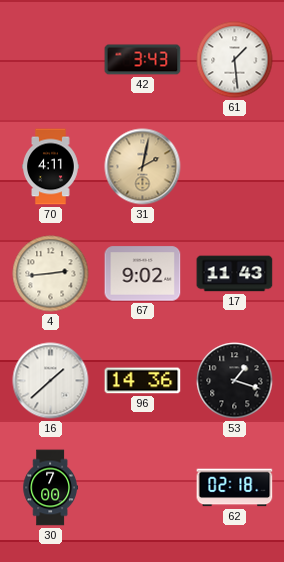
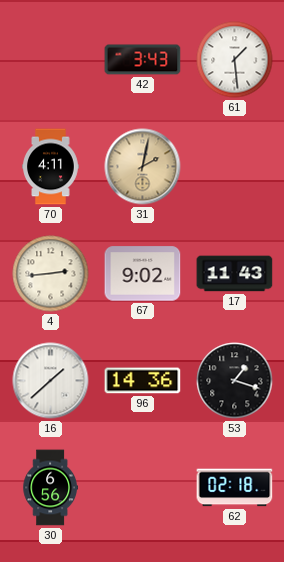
30: 7:00 -> 6:56 (50, 488)
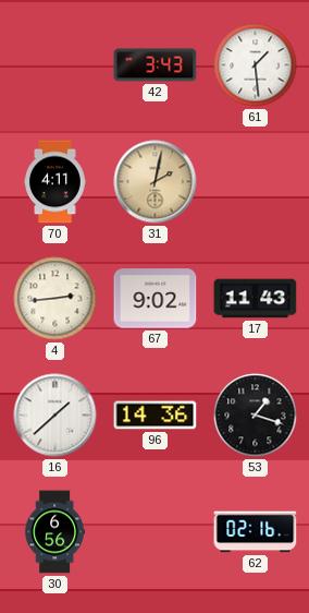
62: 02:18 -> 02:16 (256, 532)
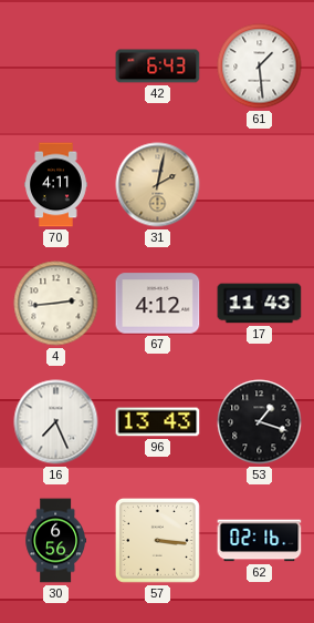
42: 3:43 -> 6:43 (158, 67)
67: 9:02 -> 4:12 (158, 304)
16: 1:38 -> 7:26 (56, 422)
96: 14:36 -> 13:43 (158, 422)
57: none -> 3:16 (157, 540)
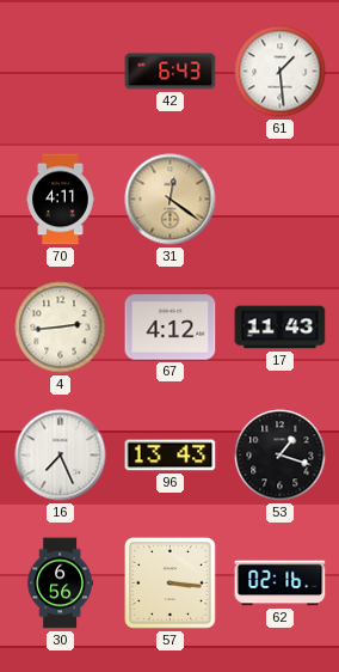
31: 2:02 -> 12:21 (171, 200)
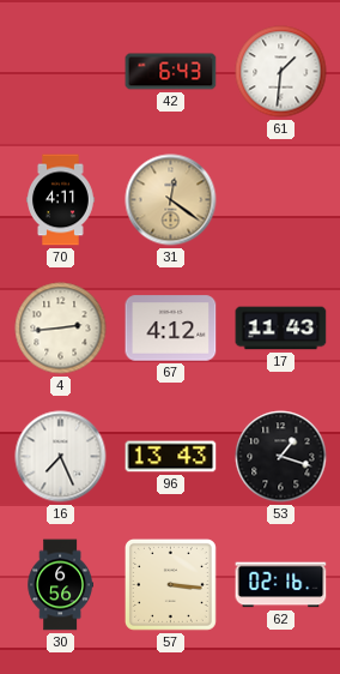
61: 1:29 -> 1:31 (281, 72)
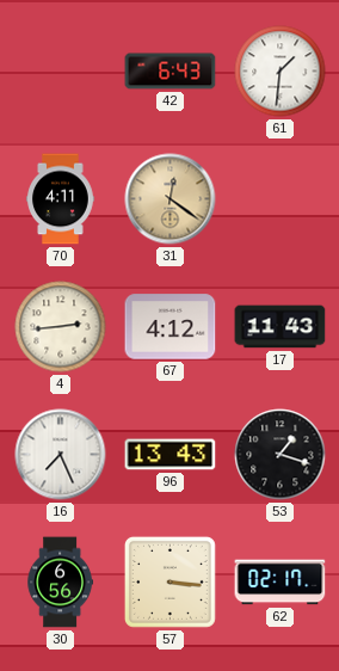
62: 02:16 -> 02:17 (281, 583)
